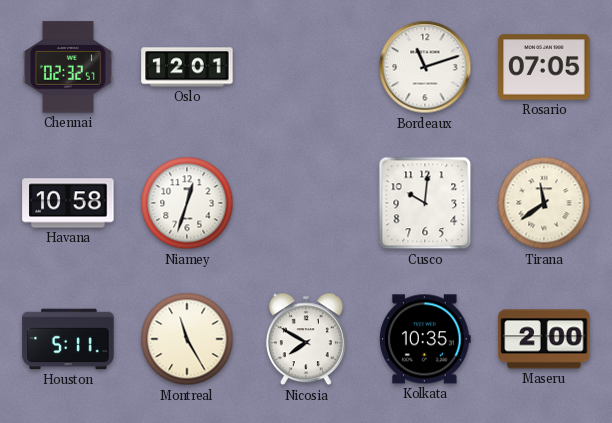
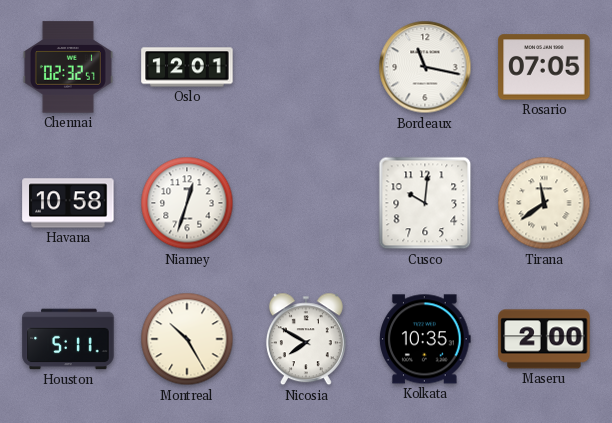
Bordeaux: 11:12 -> 11:17 (425, 67)
Montreal: 11:25 -> 10:25 (187, 339)
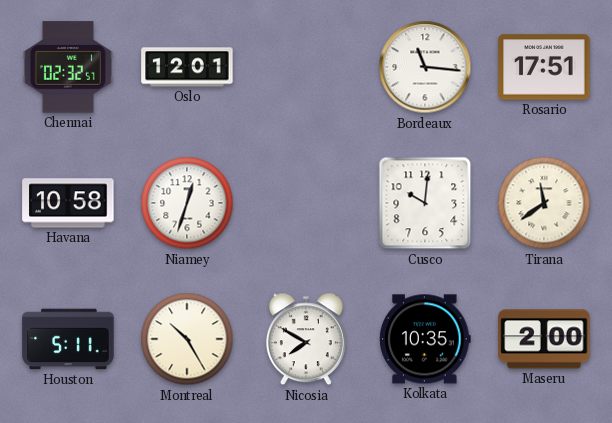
Bordeaux: 11:17 -> 11:16 (425, 67)
Rosario: 07:05 -> 17:51 (544, 67)
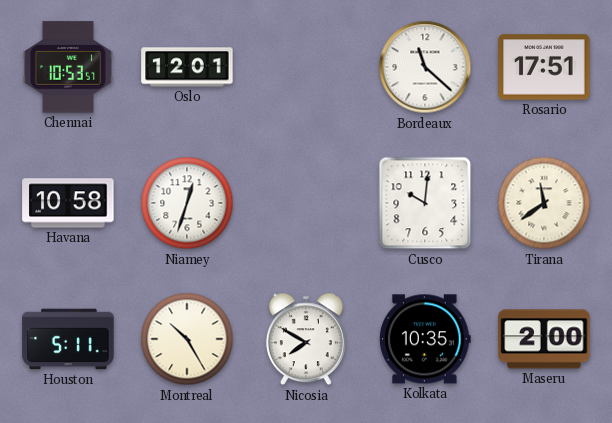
Chennai: 02:32 -> 10:53 (68, 67)
Bordeaux: 11:16 -> 11:22 (425, 67)
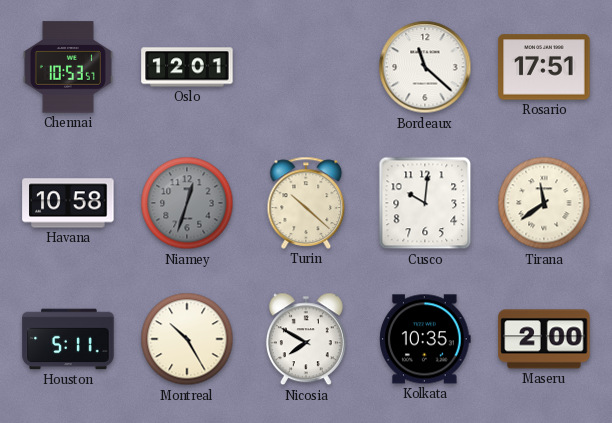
Niamey dial: white -> grey (187, 203)
Turin: none -> 10:22 (306, 203)
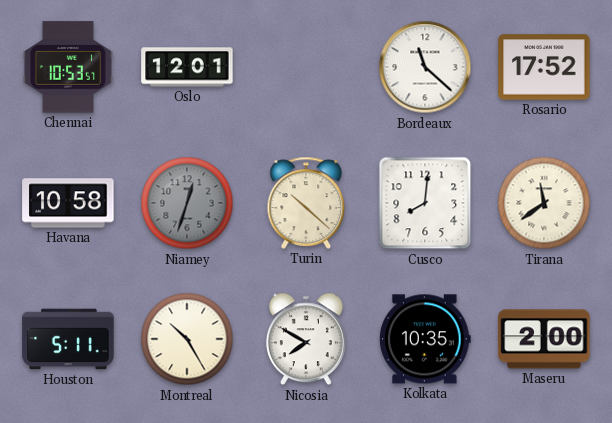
Rosario: 17:51 -> 17:52 (544, 67)
Cusco: 10:01 -> 8:01 (425, 203)
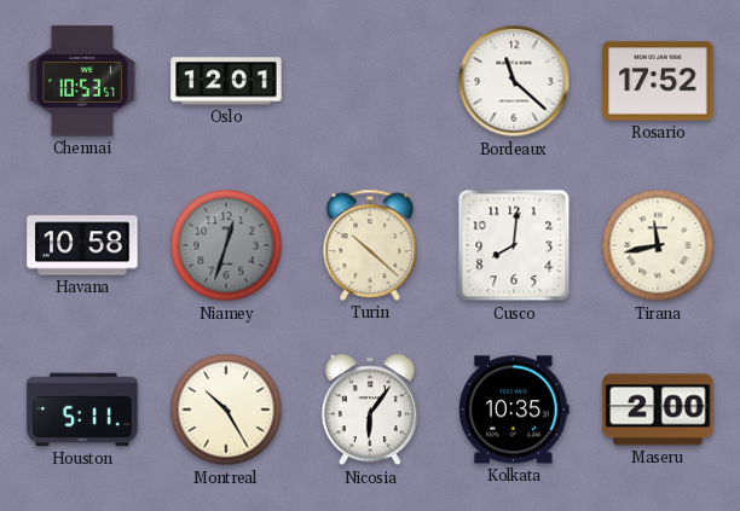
Tirana: 11:39 -> 11:43 (658, 245)
Nicosia: 7:50 -> 6:06 (370, 410)
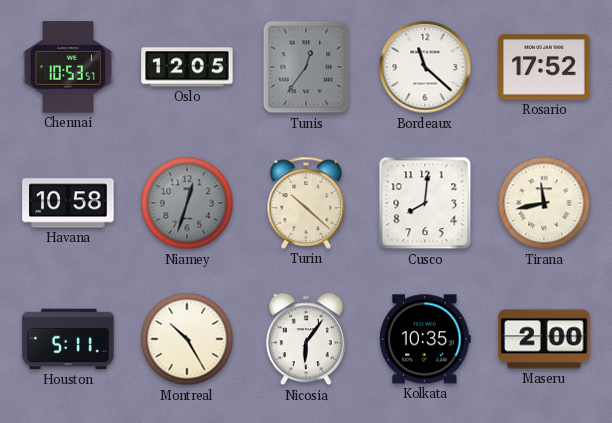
Oslo: 12:01 -> 12:05 (187, 67)
Tunis: none -> 12:36 (306, 67)
